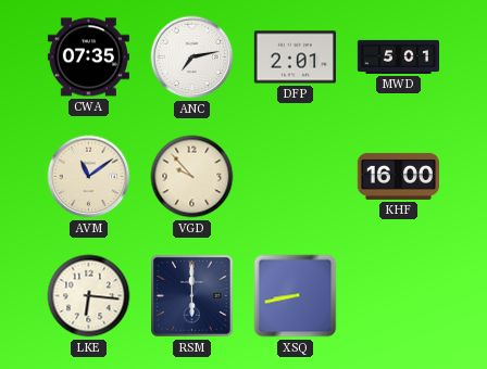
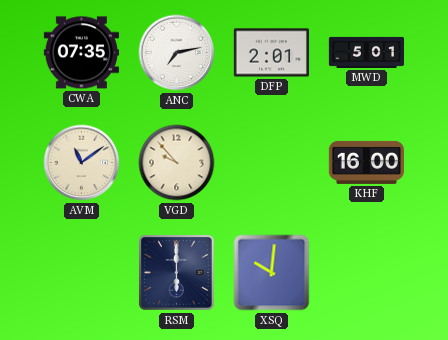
LKE: 6:16 -> none (89, 296)
XSQ: 8:43 -> 10:01 (272, 273)
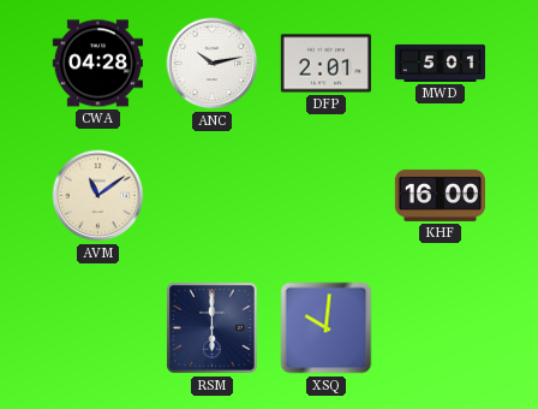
CWA: 07:35 -> 04:28 (97, 64)
ANC: 7:13 -> 10:13 (213, 64)
VGD: 9:53 -> none (177, 163)
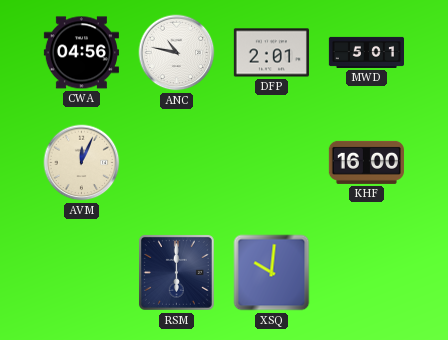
CWA: 04:28 -> 04:56 (81, 53)
ANC: 10:13 -> 10:47 (177, 53)
AVM: 11:09 -> 12:04 (82, 163)
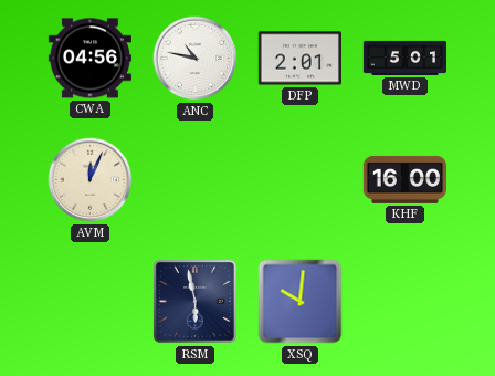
RSM: 6:00 -> 5:58 (194, 301)
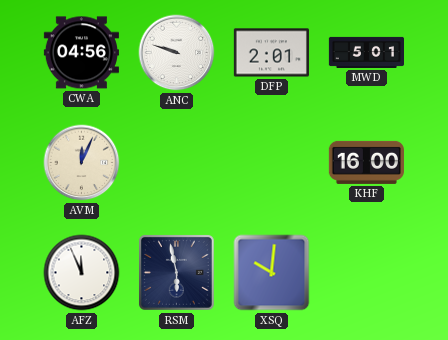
ANC: 10:47 -> 9:48 (177, 53)
AFZ: none -> 11:56 (82, 273)
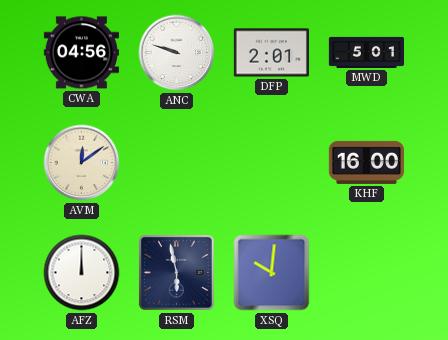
AVM: 12:04 -> 12:09 (82, 163)
AFZ: 11:56 -> 12:00 (82, 273)
